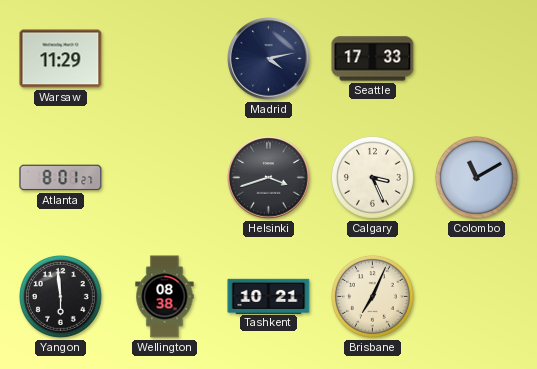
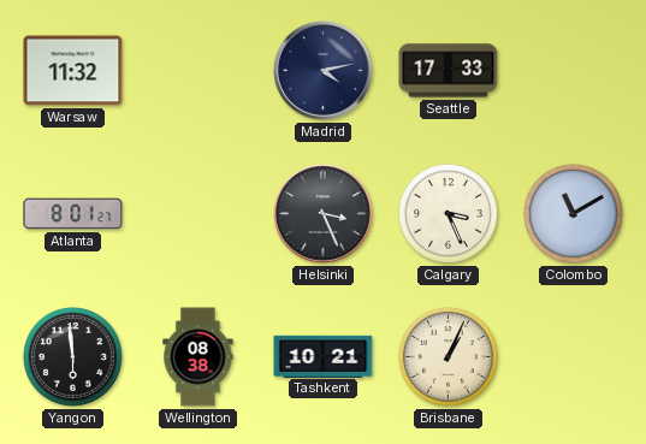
Warsaw: 11:29 -> 11:32 (73, 71)
Helsinki: 3:42 -> 3:26 (324, 214)
Brisbane: 7:04 -> 1:04 (448, 356)
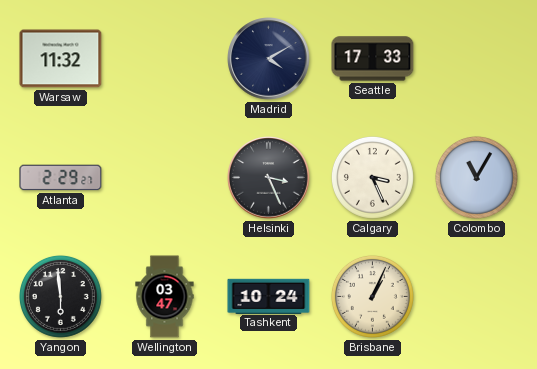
Madrid: 4:13 -> 4:10 (269, 59)
Atlanta: 8:01 -> 2:29 (61, 178)
Colombo: 11:10 -> 11:05 (476, 177)
Wellington: 08:38 -> 03:47 (165, 297)
Tashkent: 10:21 -> 10:24 (269, 296)
